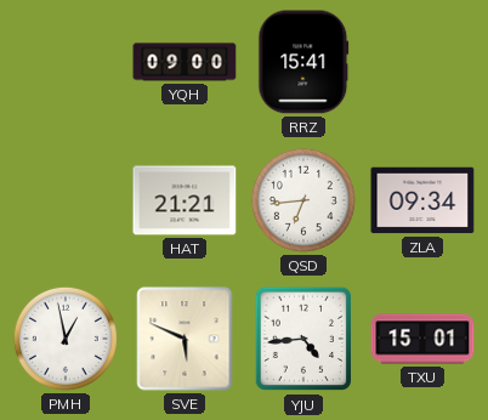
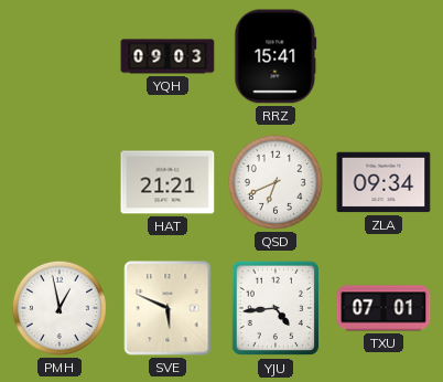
YQH: 09:00 -> 09:03 (168, 56)
QSD: 6:44 -> 6:41 (275, 182)
TXU: 15:01 -> 07:01 (383, 308)
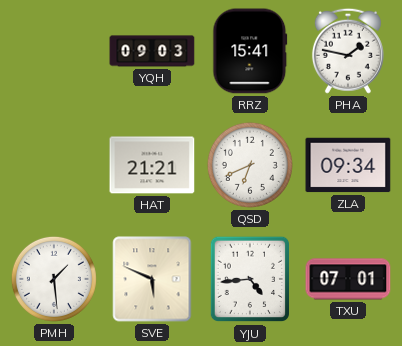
PHA: none -> 1:47 (348, 51)
PMH: 12:58 -> 1:29 (54, 279)
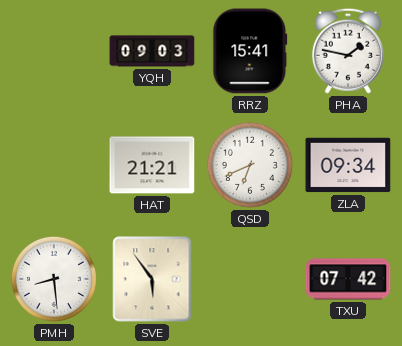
PMH: 1:29 -> 8:29 (54, 279)
SVE: 5:49 -> 5:54 (152, 279)
YJU: 4:44 -> none (249, 279)
TXU: 07:01 -> 07:42 (348, 279)
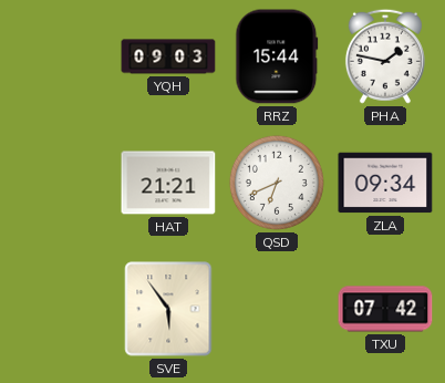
RRZ: 15:41 -> 15:44 (277, 56)
PMH: 8:29 -> none (54, 279)
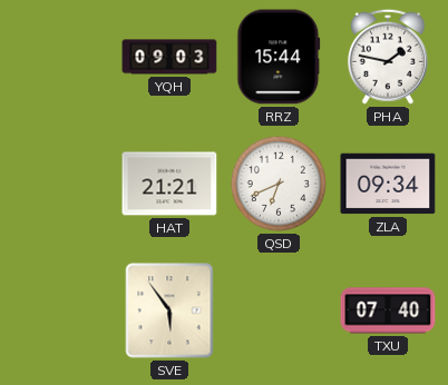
TXU: 07:42 -> 07:40 (388, 310)
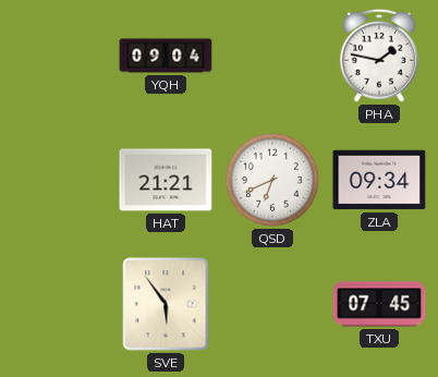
YQH: 09:03 -> 09:04 (166, 56)
RRZ: 15:44 -> none (279, 57)
TXU: 07:40 -> 07:45 (379, 304)
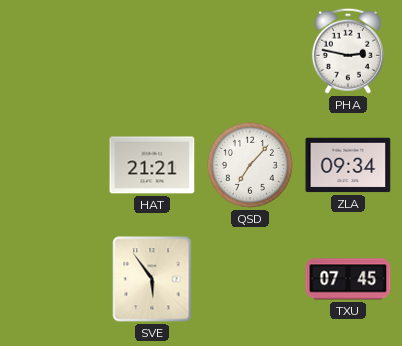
YQH: 09:04 -> none (166, 56)
PHA: 1:47 -> 2:47 (348, 51)
QSD: 6:41 -> 7:07 (250, 165)
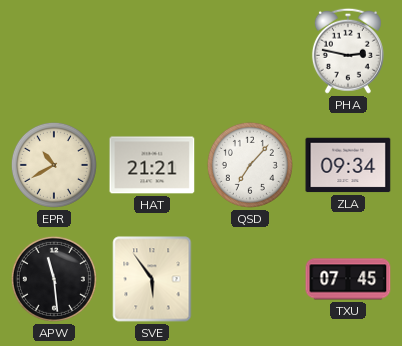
EPR: none -> 10:40 (54, 165)
APW: none -> 11:29 (54, 279)
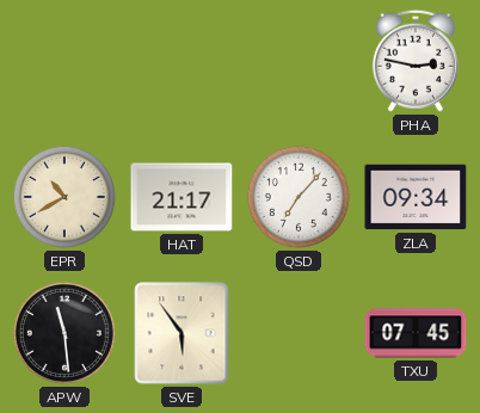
HAT: 21:21 -> 21:17 (181, 197)
